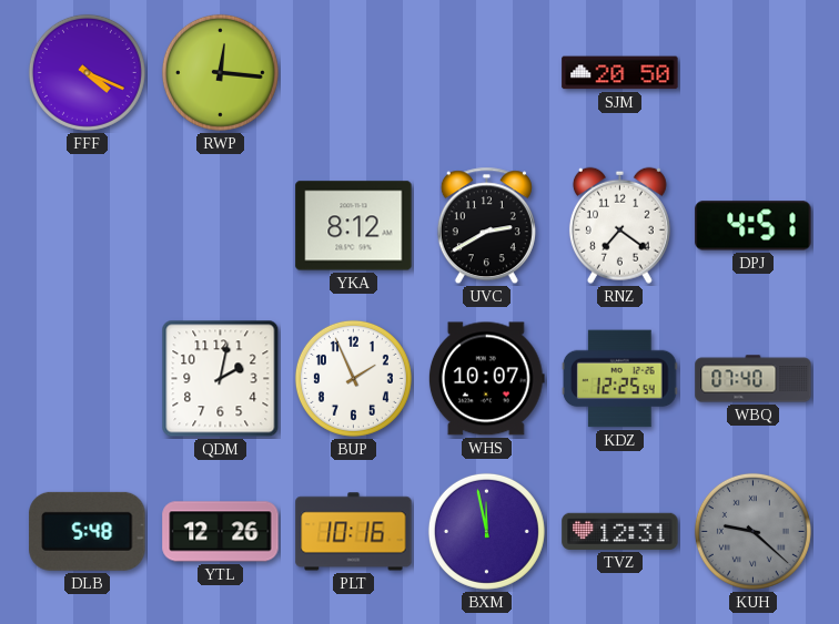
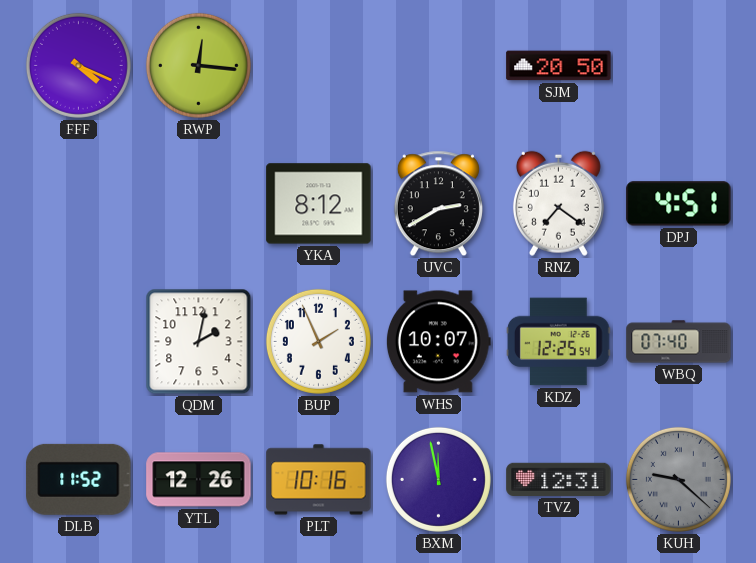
DLB: 5:48 -> 11:52 (79, 479)
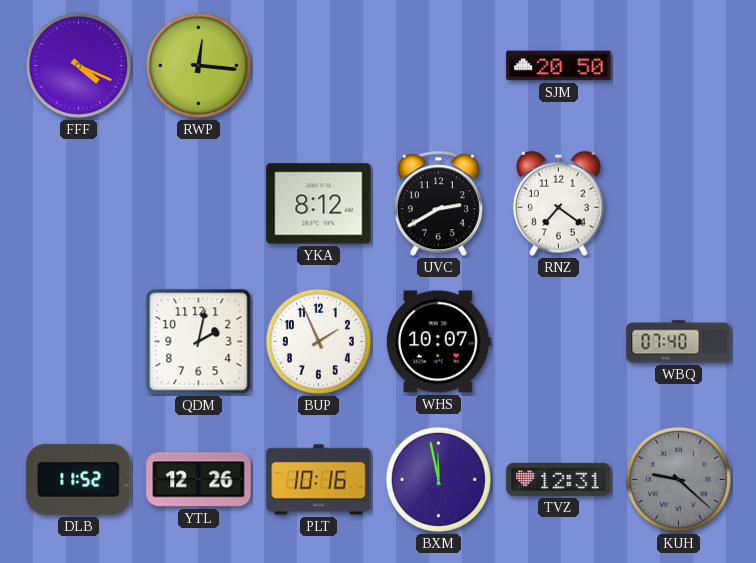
DPJ: 4:51 -> none (679, 204)
KDZ: 12:25 -> none (558, 342)
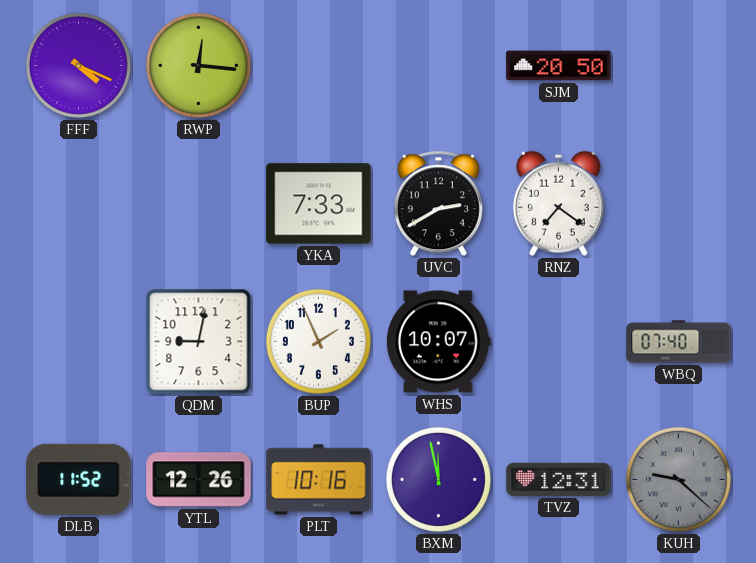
YKA: 8:12 -> 7:33 (319, 204)
QDM: 2:02 -> 9:02 (199, 342)
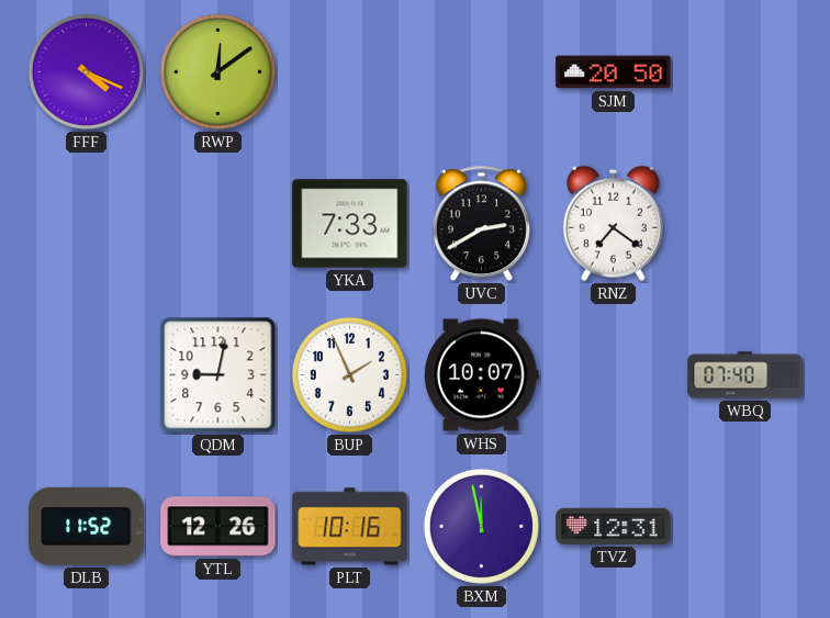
RWP: 12:16 -> 12:09 (217, 71)
KUH: 9:22 -> none (678, 479)
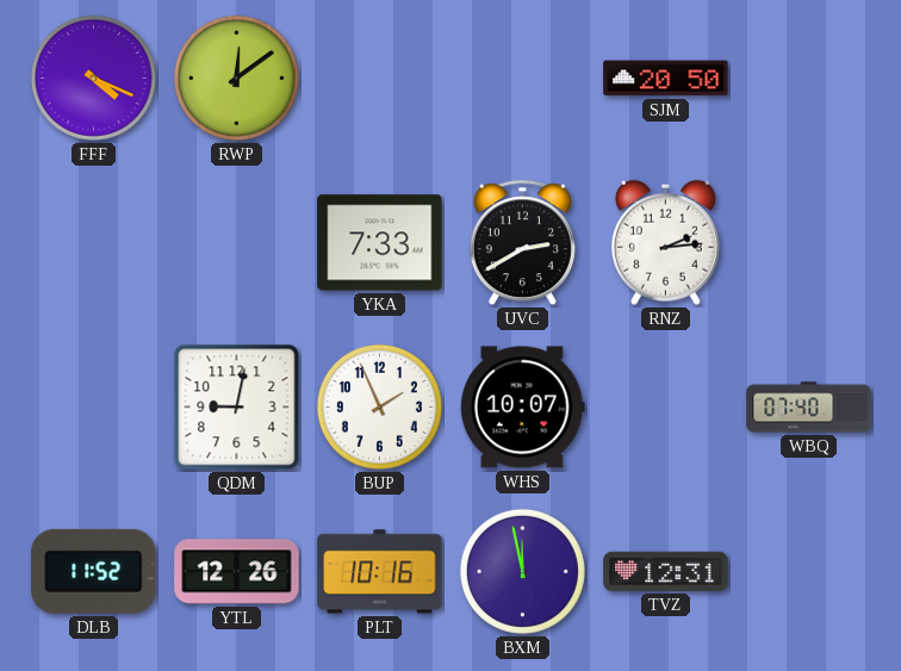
RNZ: 7:21 -> 2:14 (665, 242)
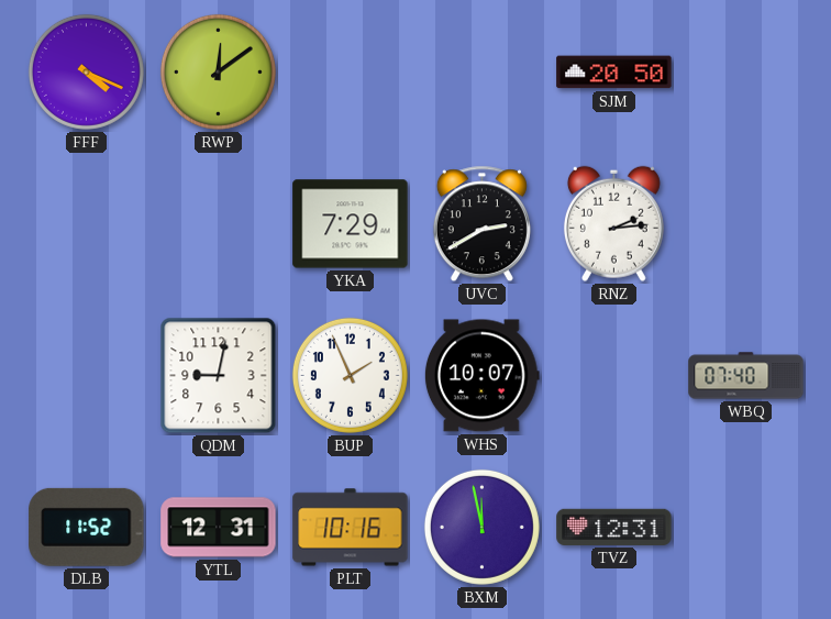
YKA: 7:33 -> 7:29 (351, 224)
YTL: 12:26 -> 12:31 (219, 528)
